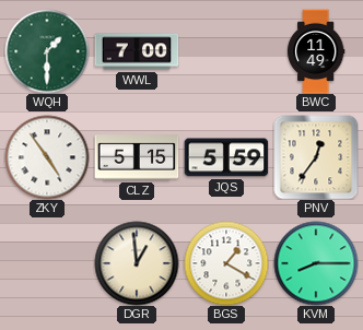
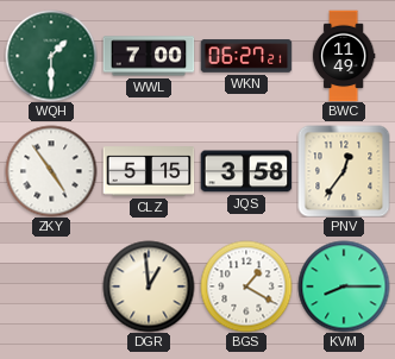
WKN: none -> 06:27 (246, 56)
JQS: 5:59 -> 3:58 (246, 171)
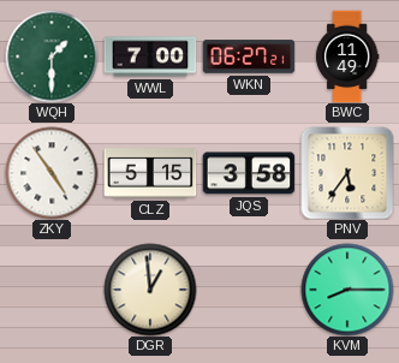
PNV: 12:36 -> 5:36 (347, 173)
BGS: 1:20 -> none (246, 286)
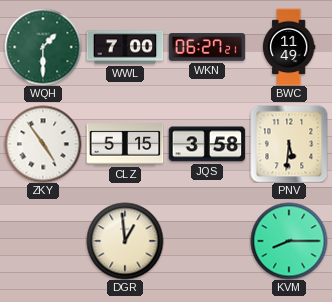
PNV: 5:36 -> 5:31 (289, 144)
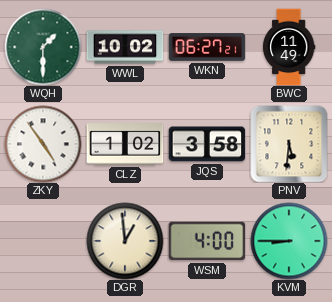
WWL: 7:00 -> 10:02 (125, 47)
CLZ: 5:15 -> 1:02 (125, 144)
WSM: none -> 4:00 (207, 241)
KVM: 8:15 -> 8:45 (289, 241)
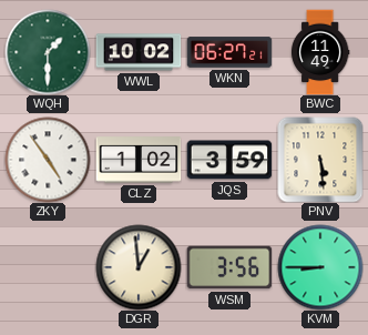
JQS: 3:58 -> 3:59 (229, 160)
PNV: 5:31 -> 5:29 (320, 160)
WSM: 4:00 -> 3:56 (229, 267)
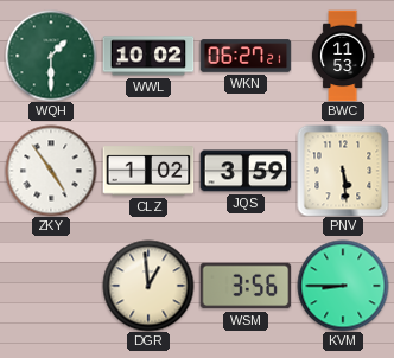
BWC: 11:49 -> 11:53 (343, 56)
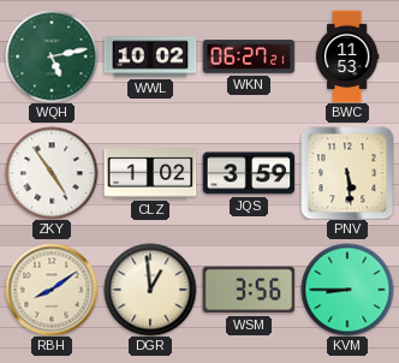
WQH: 1:30 -> 5:13 (52, 56)
RBH: none -> 8:09 (52, 290)
